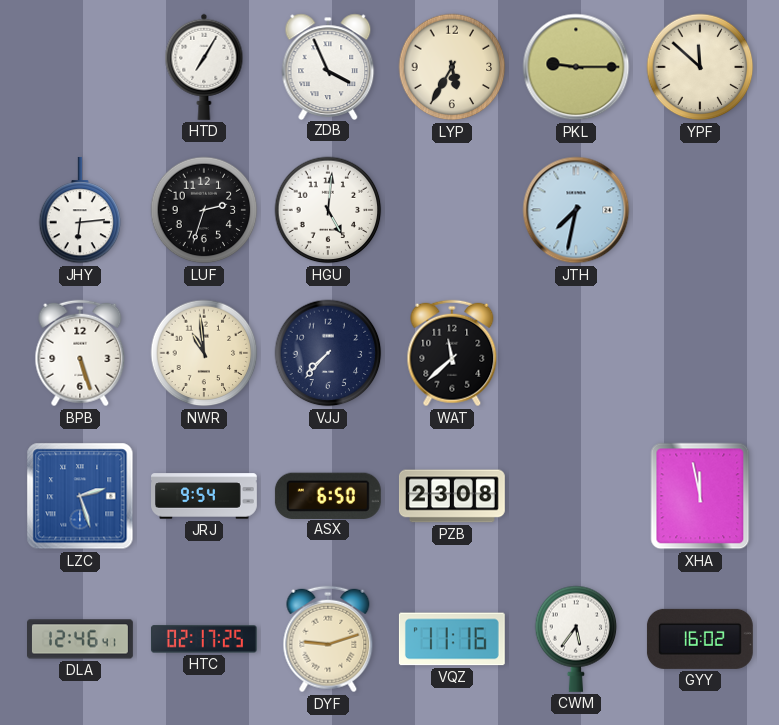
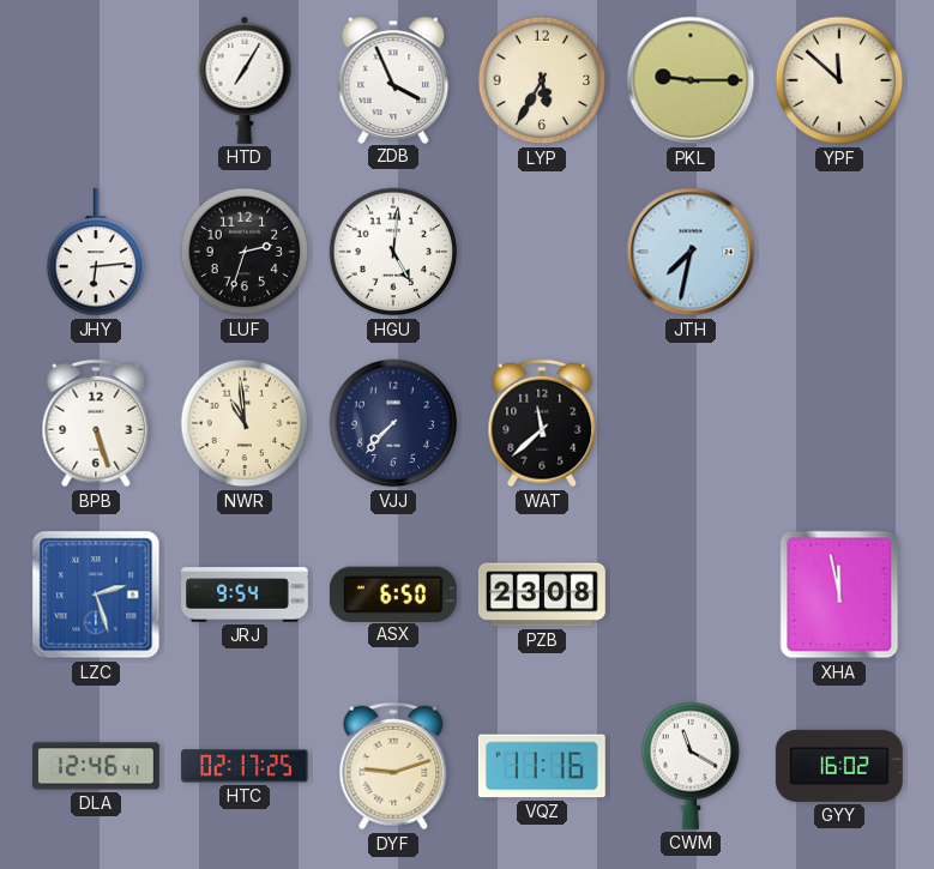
CWM: 5:36 -> 11:20 (691, 766)
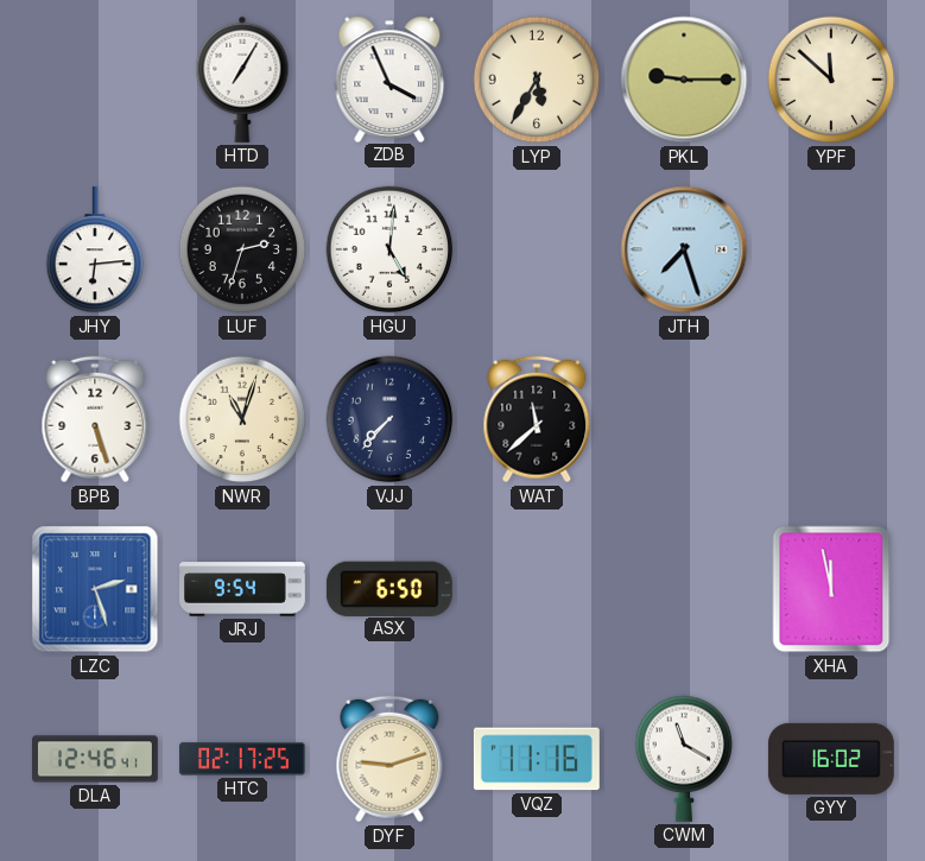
JTH: 7:32 -> 7:27 (684, 249)
NWR: 10:59 -> 11:03 (242, 419)
PZB: 23:08 -> none (542, 595)
